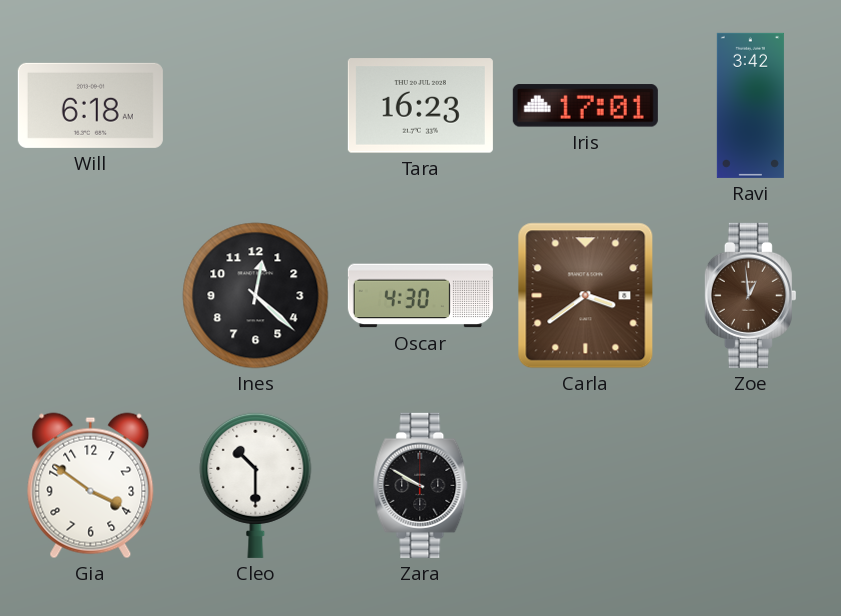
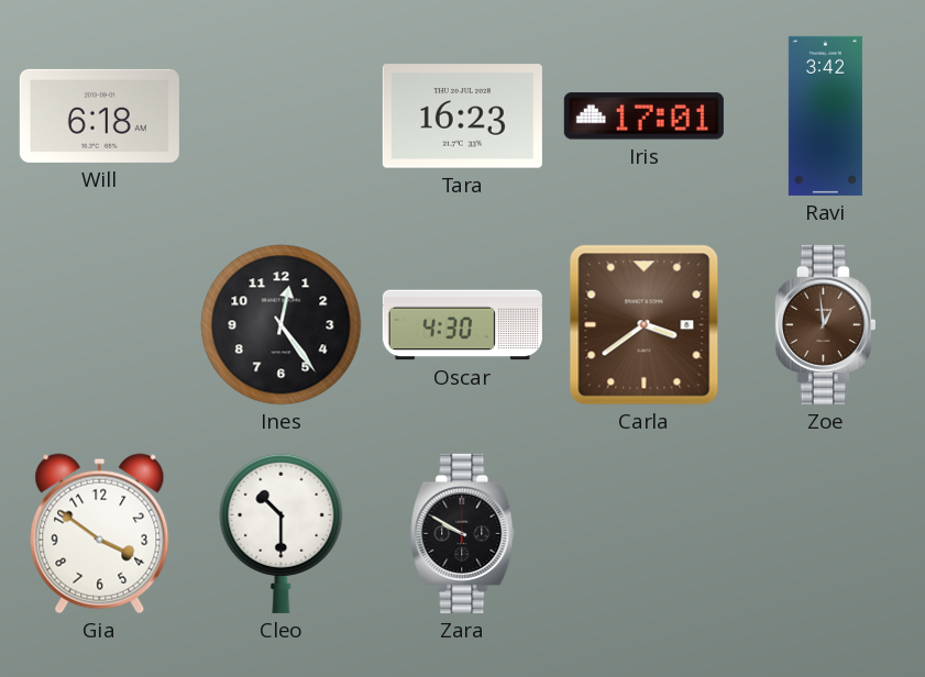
Ines: 12:22 -> 12:24 (282, 325)
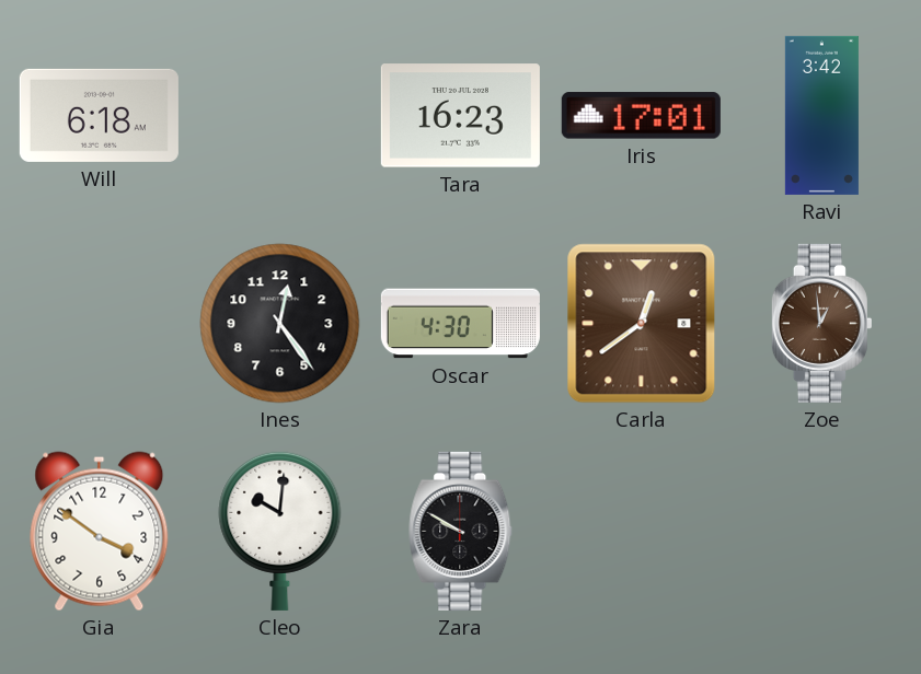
Carla: 3:39 -> 12:39 (642, 324)
Cleo: 10:30 -> 10:01 (280, 531)
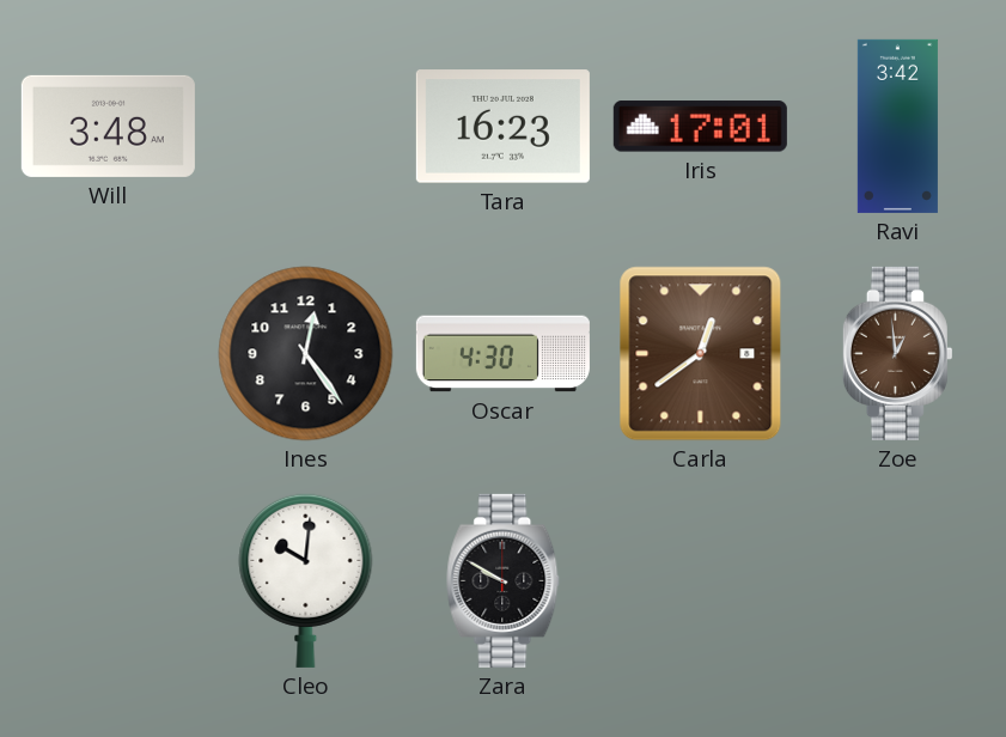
Will: 6:18 -> 3:48 (108, 126)
Gia: 3:51 -> none (100, 532)
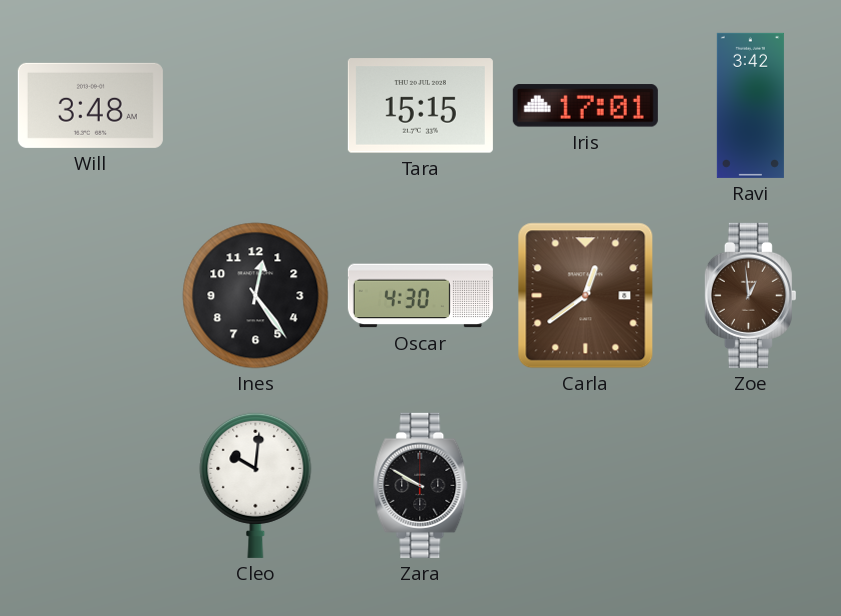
Tara: 16:23 -> 15:15 (420, 106)
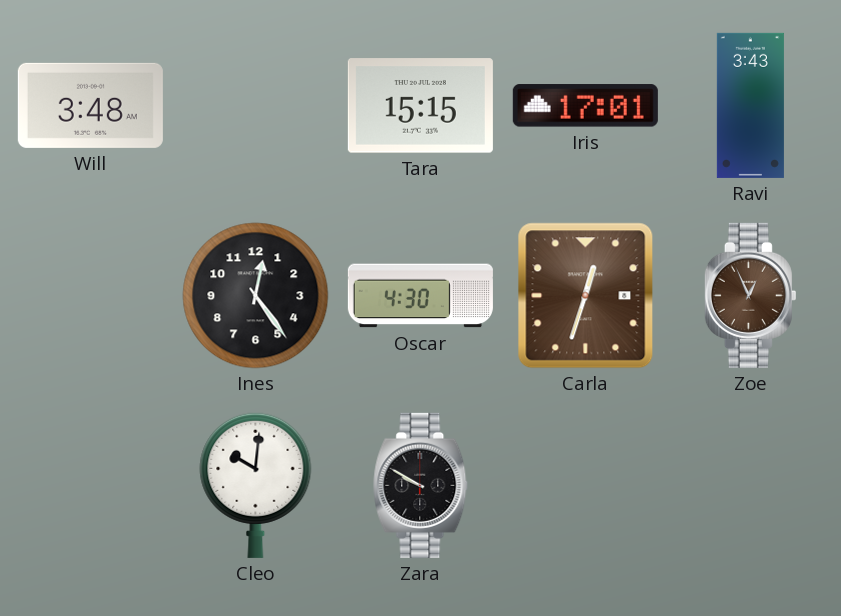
Ravi: 3:42 -> 3:43 (750, 105)
Carla: 12:39 -> 12:33 (586, 296)
Zoe: 12:59 -> 12:56 (750, 295)
